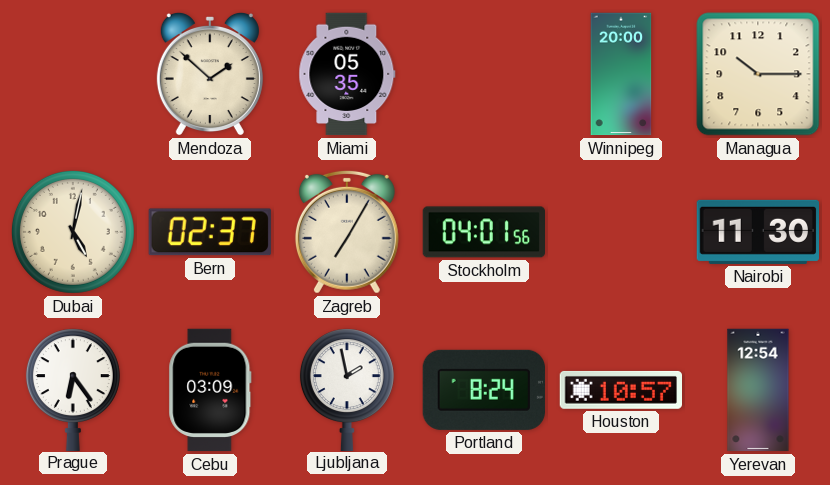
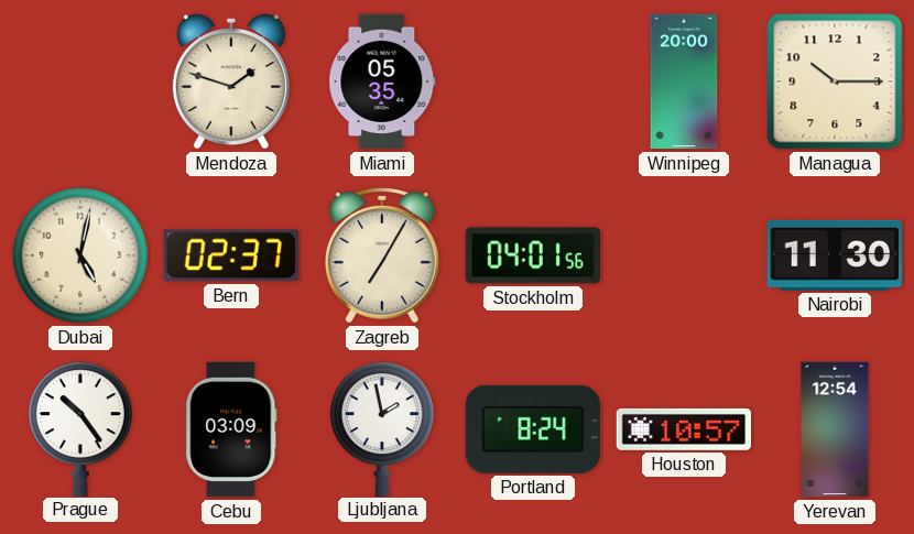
Mendoza: 1:52 -> 1:48 (231, 81)
Prague: 6:24 -> 10:24 (80, 428)
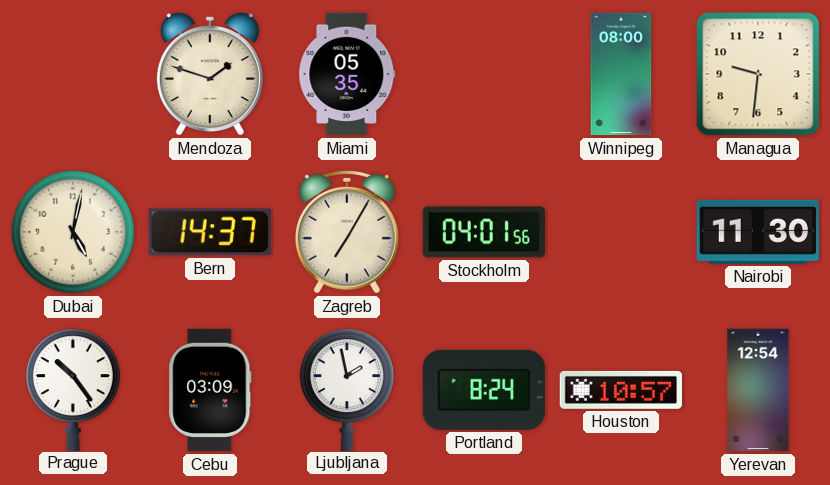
Winnipeg: 20:00 -> 08:00 (621, 74)
Managua: 10:15 -> 9:31 (758, 74)
Bern: 02:37 -> 14:37 (210, 232)
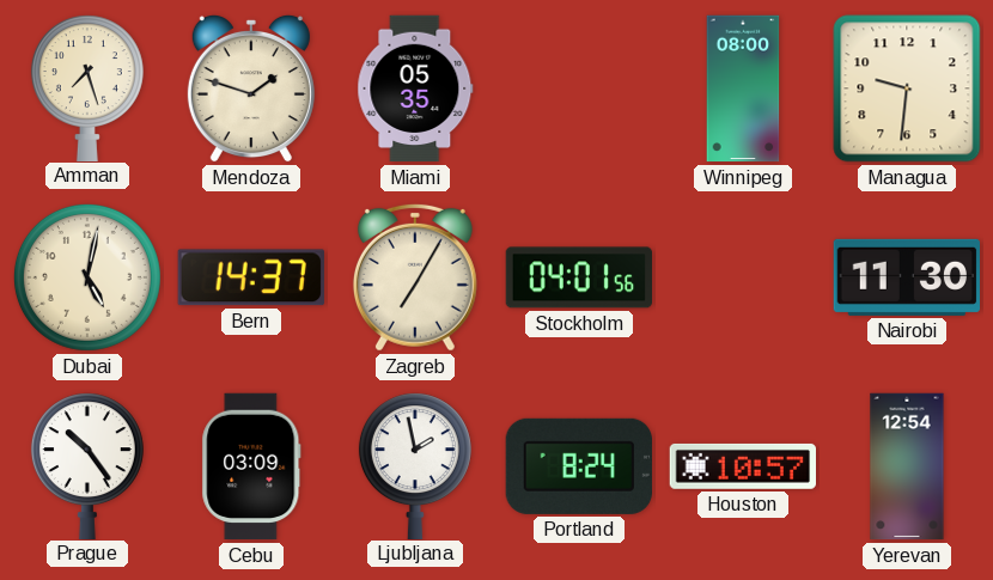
Amman: none -> 7:27 (87, 87)
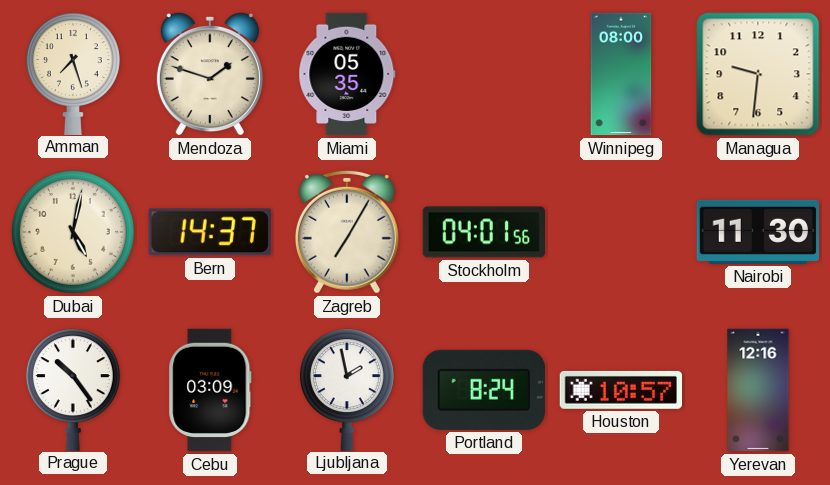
Yerevan: 12:54 -> 12:16 (758, 390)
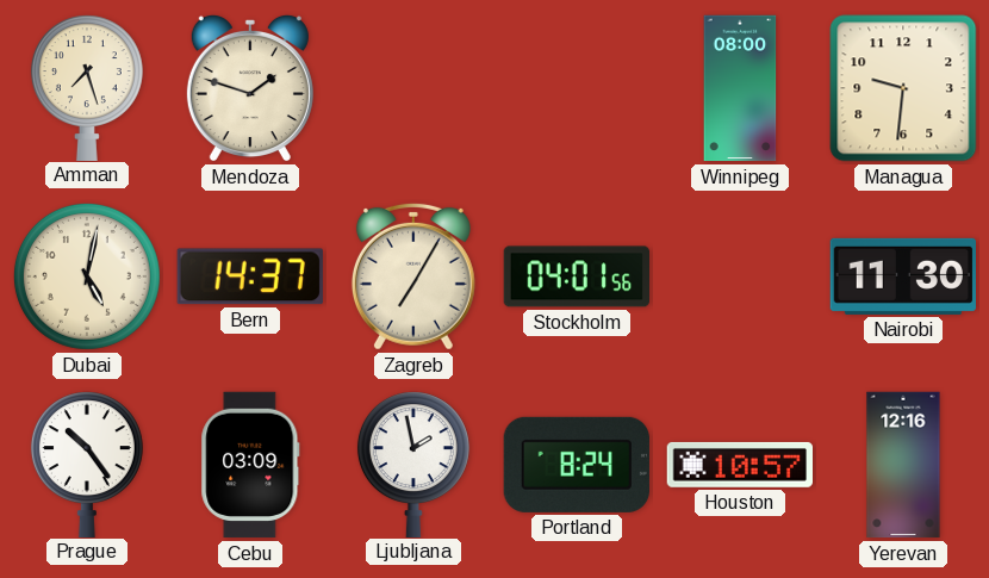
Miami: 05:35 -> none (347, 74)
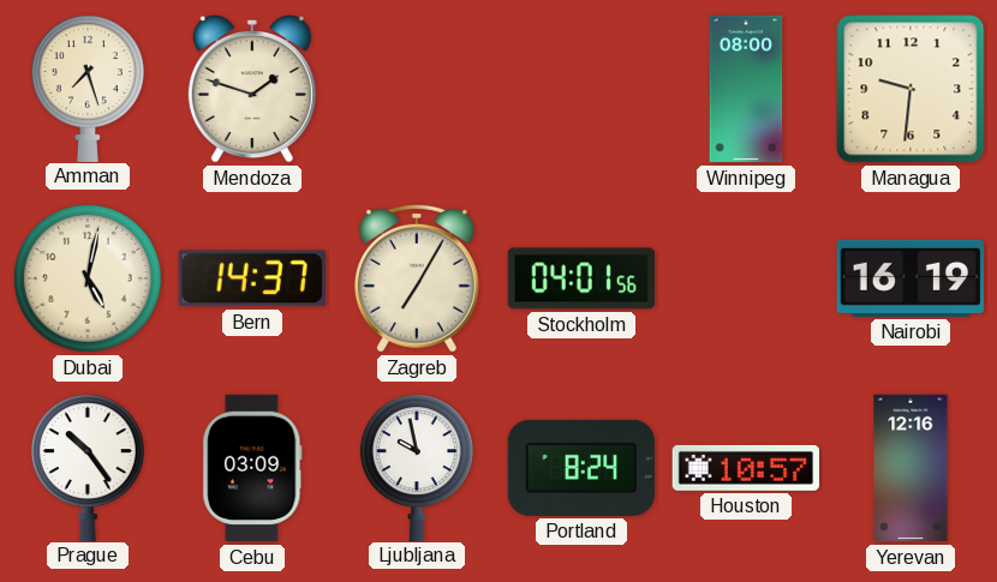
Nairobi: 11:30 -> 16:19 (909, 278)
Ljubljana: 1:58 -> 9:58 (417, 467)
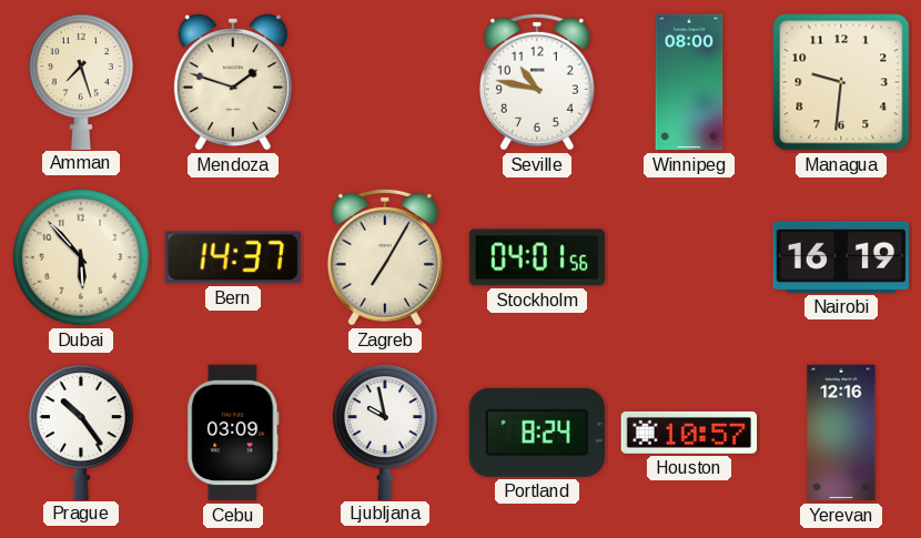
Seville: none -> 10:47 (537, 82)
Dubai: 5:02 -> 5:53 (81, 257)
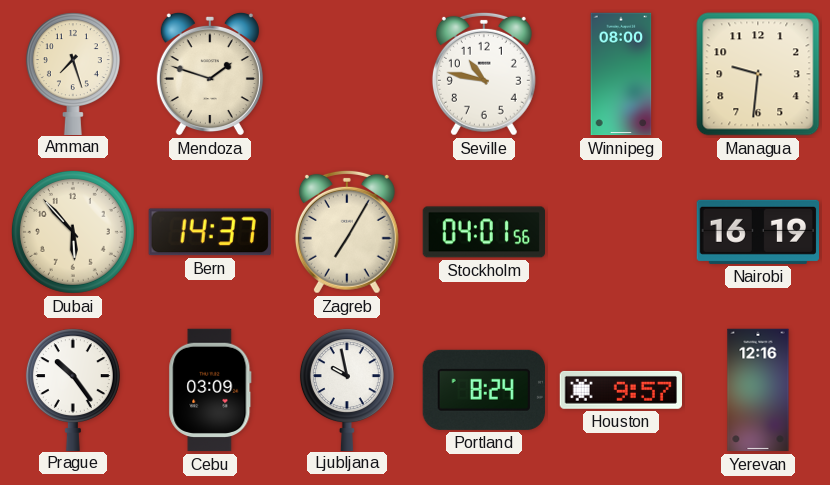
Houston: 10:57 -> 9:57 (620, 390)
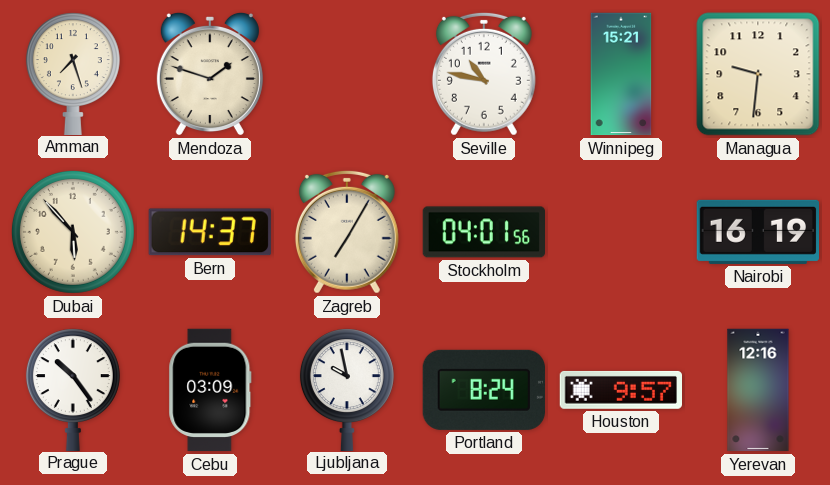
Winnipeg: 08:00 -> 15:21 (621, 74)
